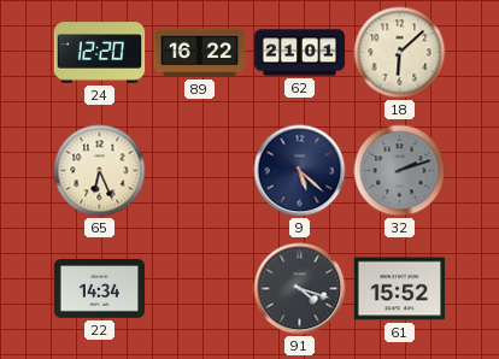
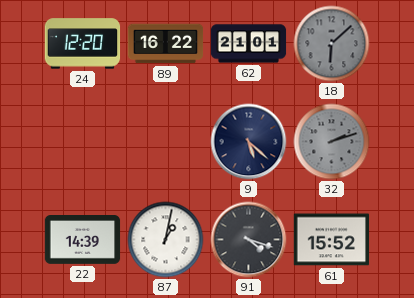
18 dial: cream -> grey (332, 44)
65: 6:26 -> none (100, 171)
22: 14:34 -> 14:39 (83, 240)
87: none -> 1:02 (166, 240)
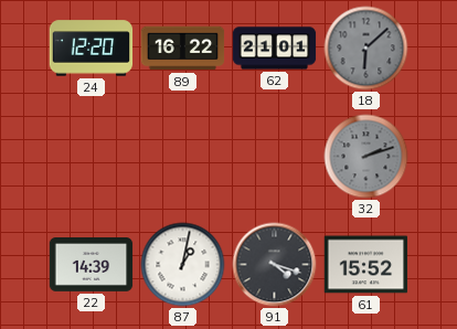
9: 5:22 -> none (249, 142)
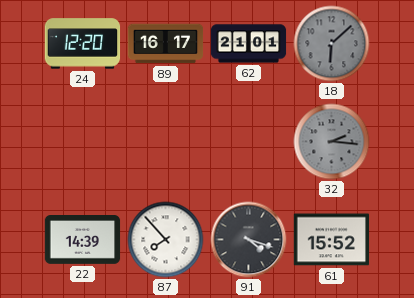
89: 16:22 -> 16:17 (166, 44)
32: 2:12 -> 2:16 (332, 142)
87: 1:02 -> 7:53 (166, 240)
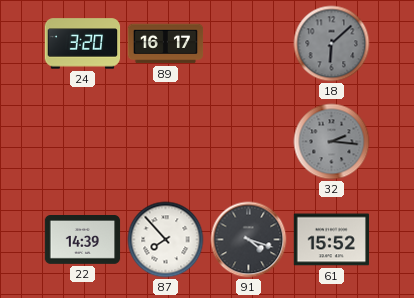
24: 12:20 -> 3:20 (83, 44)
62: 21:01 -> none (249, 44)
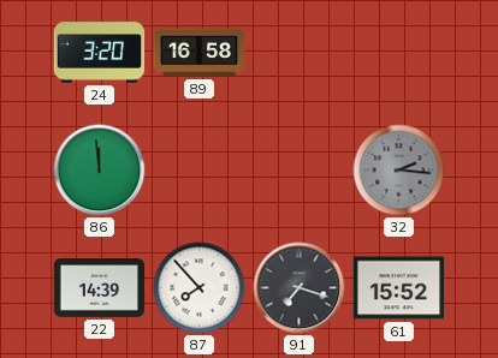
89: 16:17 -> 16:58 (200, 53)
18: 6:08 -> none (332, 44)
86: none -> 11:59 (100, 171)
91: 4:18 -> 7:18 (300, 288)
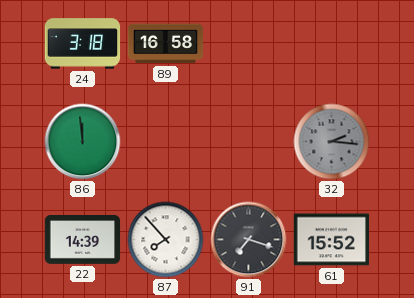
24: 3:20 -> 3:18 (83, 44)
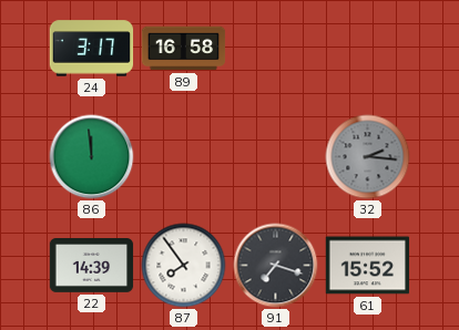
24: 3:18 -> 3:17 (92, 49)
87: 7:53 -> 7:54 (184, 266)
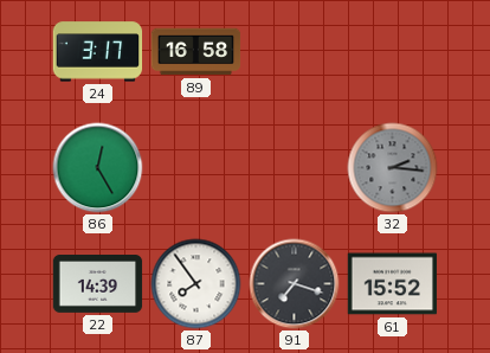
86: 11:59 -> 12:25 (98, 168)
